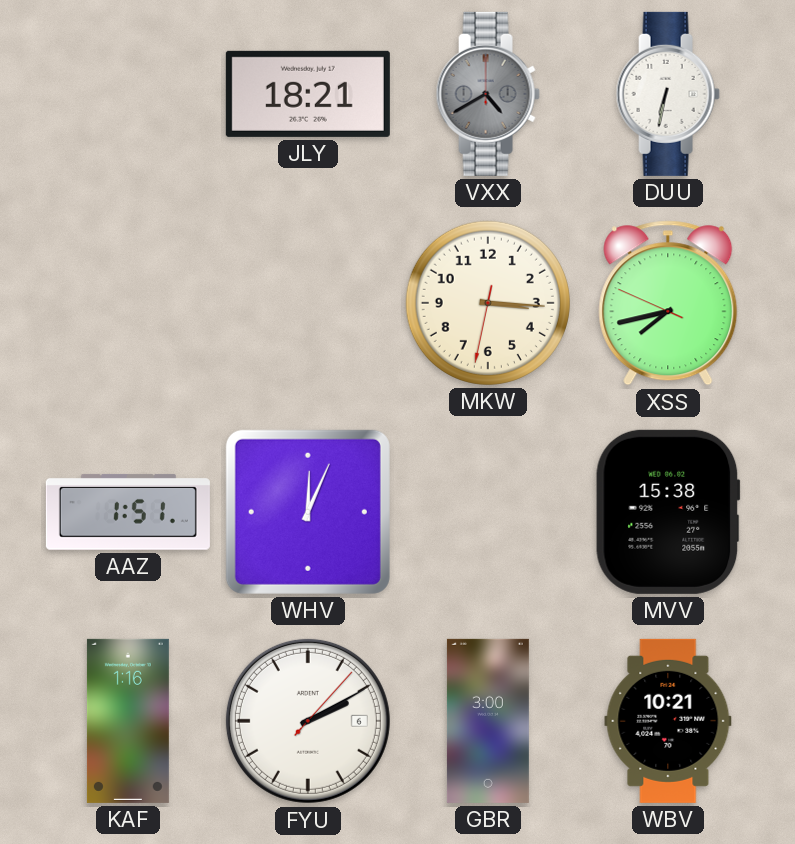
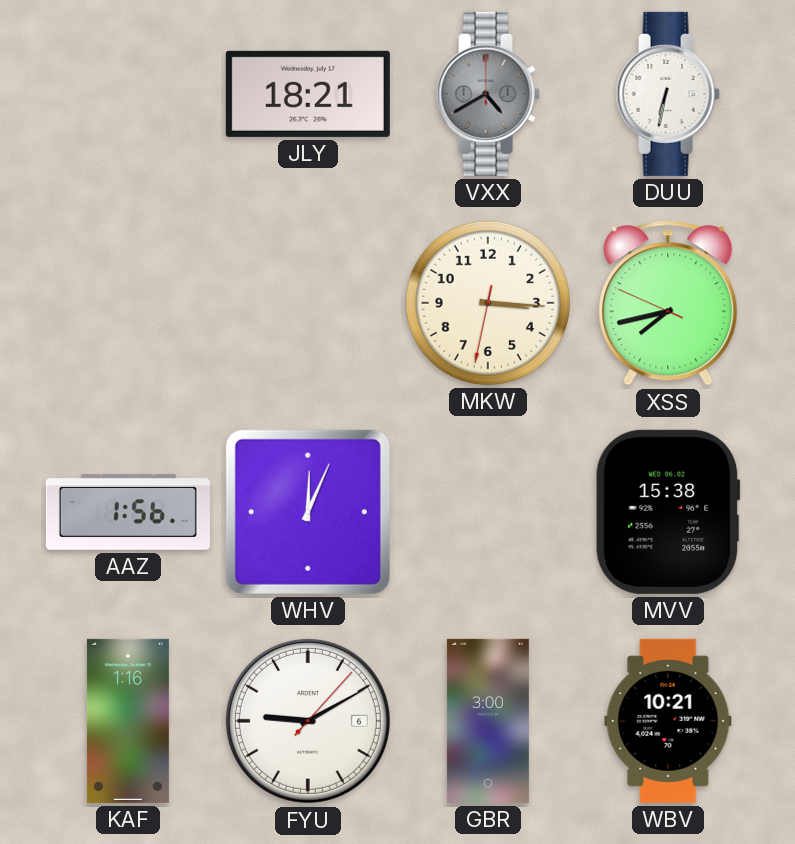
AAZ: 1:51 -> 1:56 (128, 512)
FYU: 2:10 -> 9:10 (308, 721)
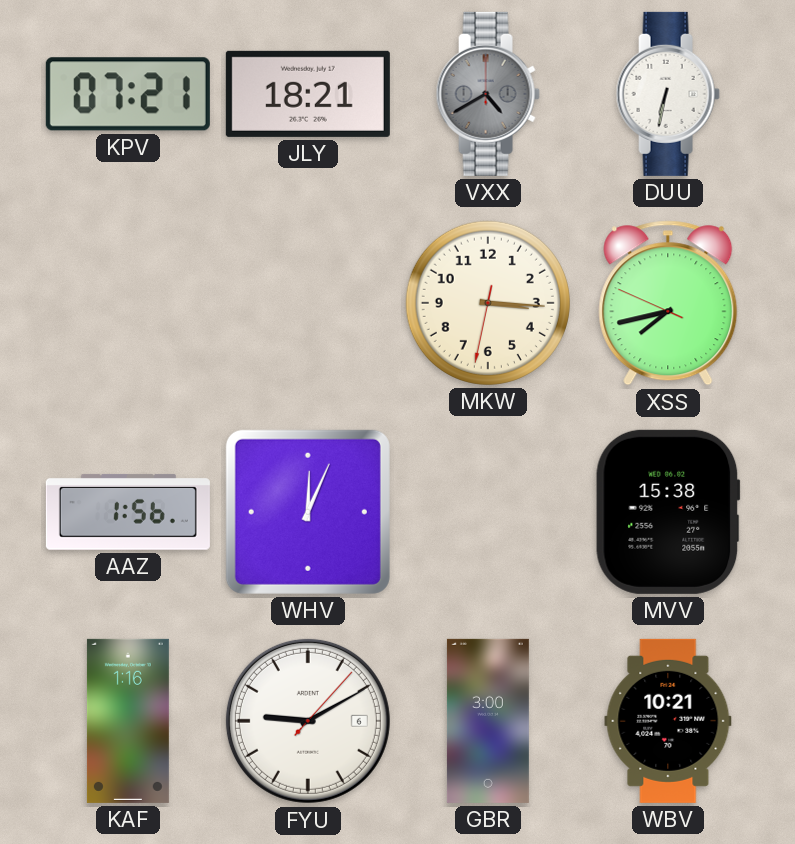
KPV: none -> 07:21 (128, 94)
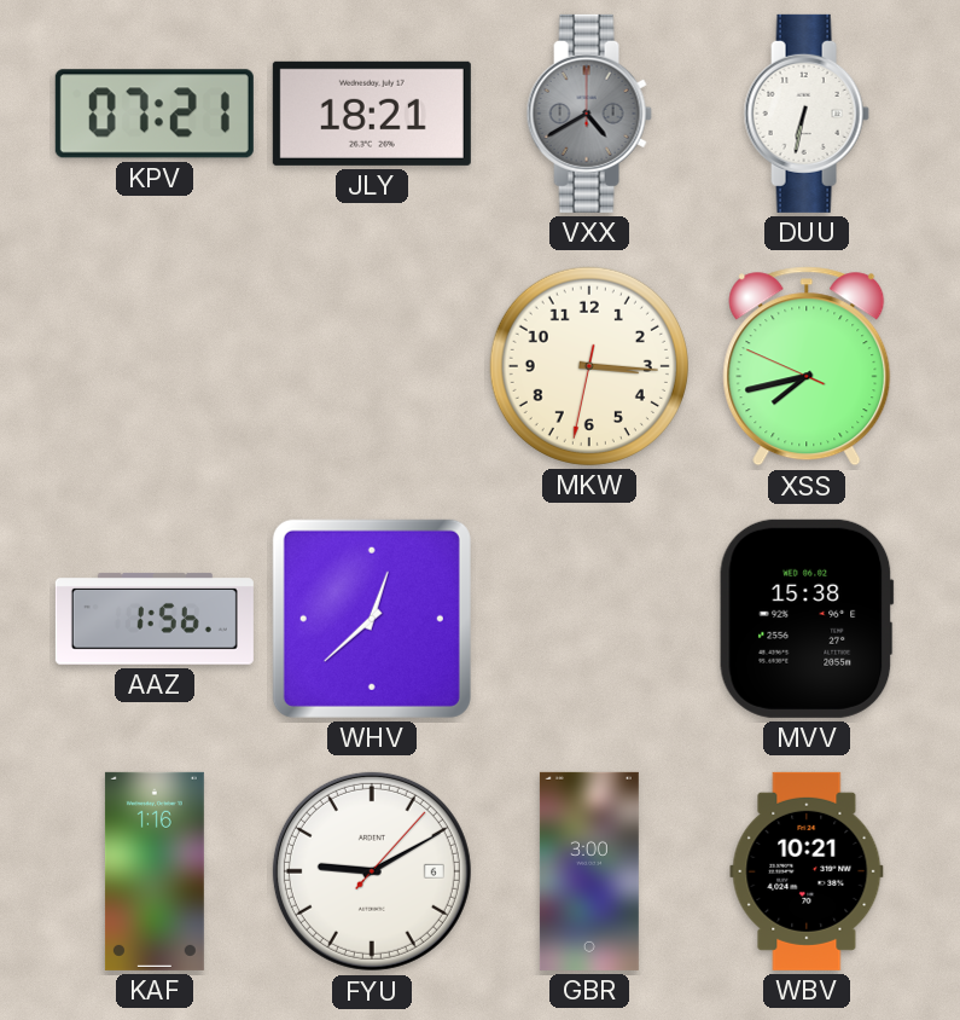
WHV: 12:04 -> 12:38 (372, 619)
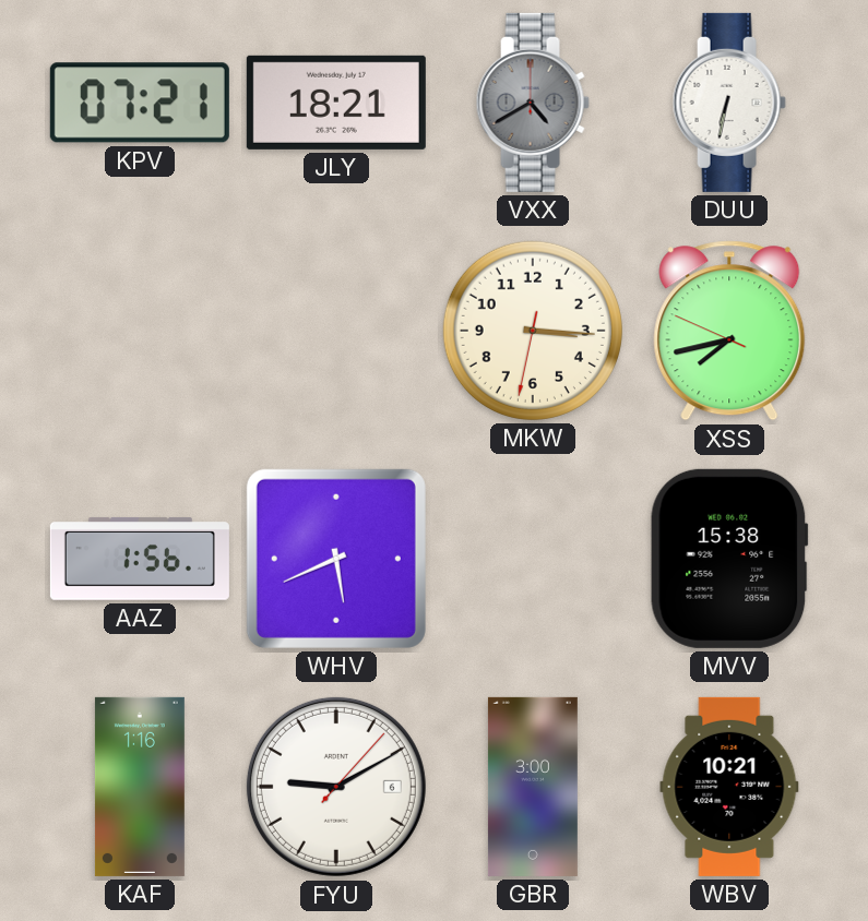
WHV: 12:38 -> 5:41 (336, 559)
